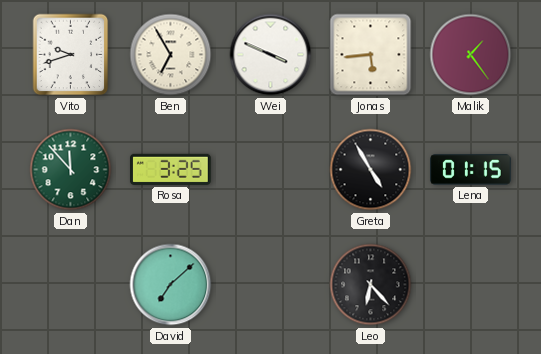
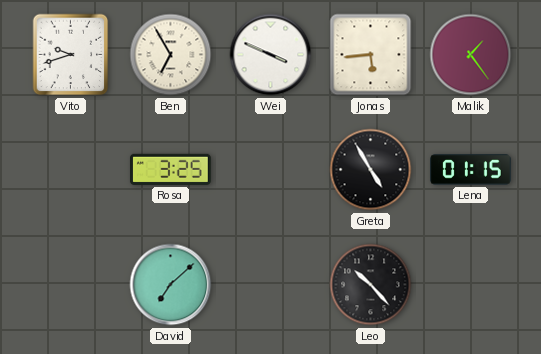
Dan: 11:53 -> none (71, 170)
Leo: 6:23 -> 10:23 (371, 285)
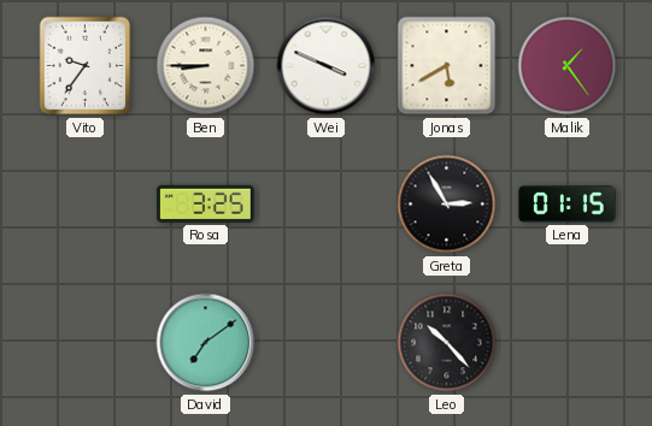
Vito: 9:42 -> 9:36 (86, 66)
Ben: 6:55 -> 8:45 (206, 66)
Jonas: 5:44 -> 5:40 (447, 66)
Greta: 4:55 -> 2:55 (447, 205)
David: 7:08 -> 7:09 (206, 343)
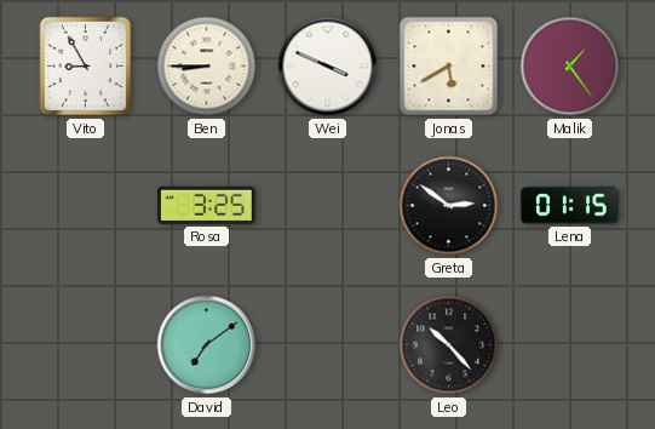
Vito: 9:36 -> 8:55 (86, 67)
Greta: 2:55 -> 2:51 (449, 206)
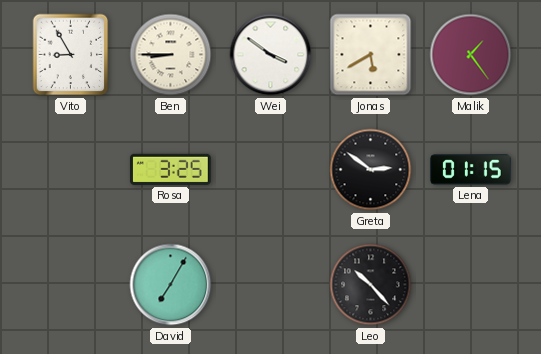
Wei: 3:49 -> 3:51 (271, 55)
David: 7:09 -> 7:05 (171, 285)
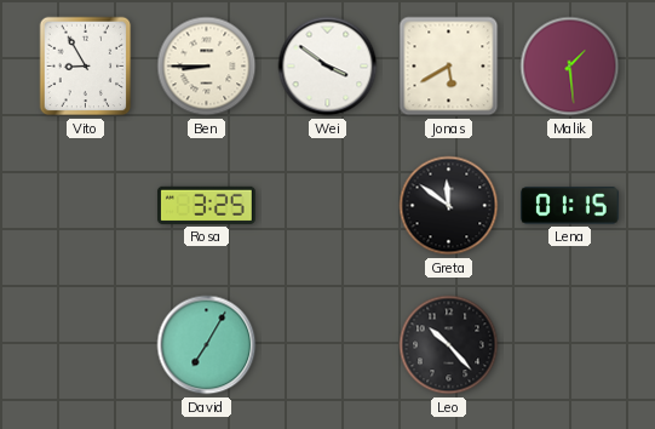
Malik: 1:24 -> 1:29 (570, 67)
Greta: 2:51 -> 11:51 (449, 206)
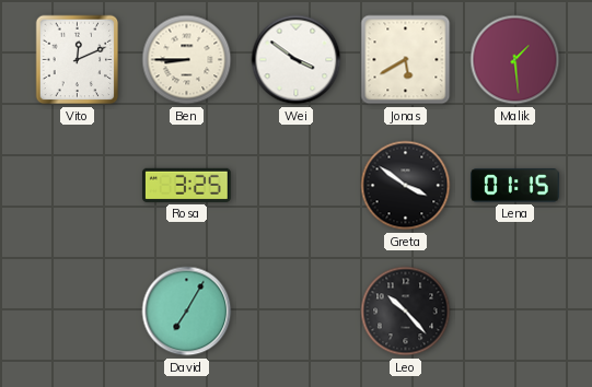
Vito: 8:55 -> 12:11 (78, 60)
Greta: 11:51 -> 3:51 (406, 186)
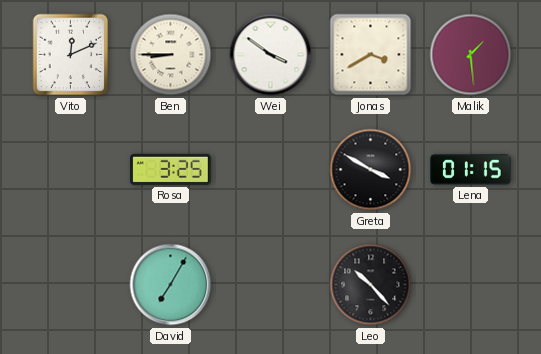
Jonas: 5:40 -> 3:40 (371, 55)
Greta: 3:51 -> 3:50 (371, 170)
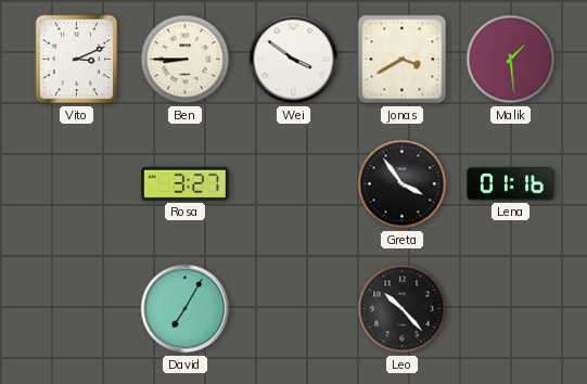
Vito: 12:11 -> 3:11 (77, 60)
Rosa: 3:25 -> 3:27 (184, 183)
Greta: 3:50 -> 3:54 (403, 184)
Lena: 01:15 -> 01:16 (511, 184)
